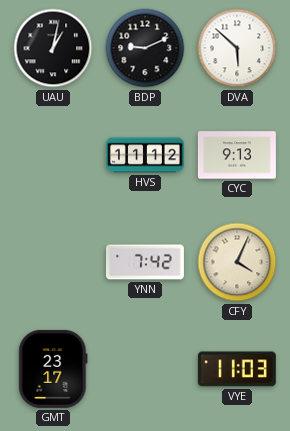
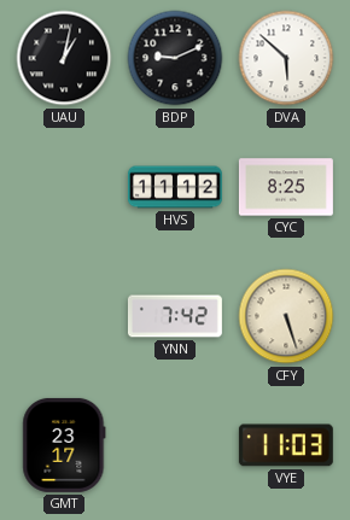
CYC: 9:13 -> 8:25 (286, 187)
CFY: 4:04 -> 5:27 (286, 316)
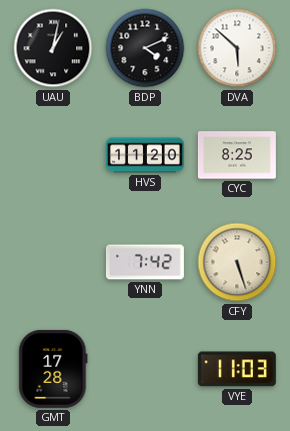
BDP: 9:11 -> 4:11 (145, 48)
HVS: 11:12 -> 11:20 (145, 155)
GMT: 23:17 -> 17:28 (53, 369)
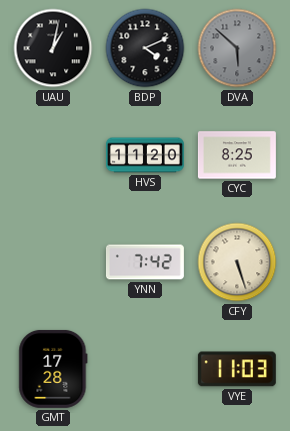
DVA dial: white -> grey (237, 48)
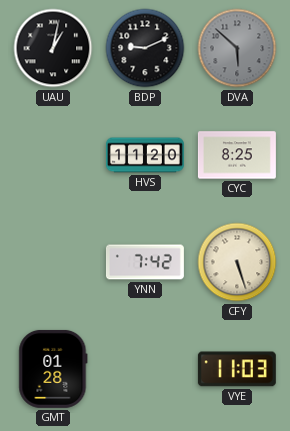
BDP: 4:11 -> 9:11 (145, 48)
GMT: 17:28 -> 01:28 (53, 369)
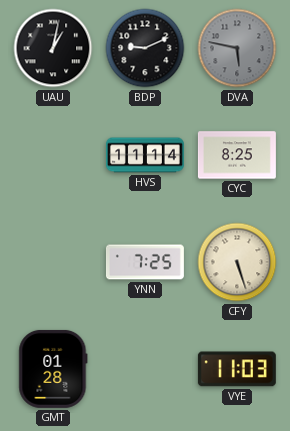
DVA: 5:52 -> 5:47 (237, 48)
HVS: 11:20 -> 11:14 (145, 155)
YNN: 7:42 -> 7:25 (145, 262)
